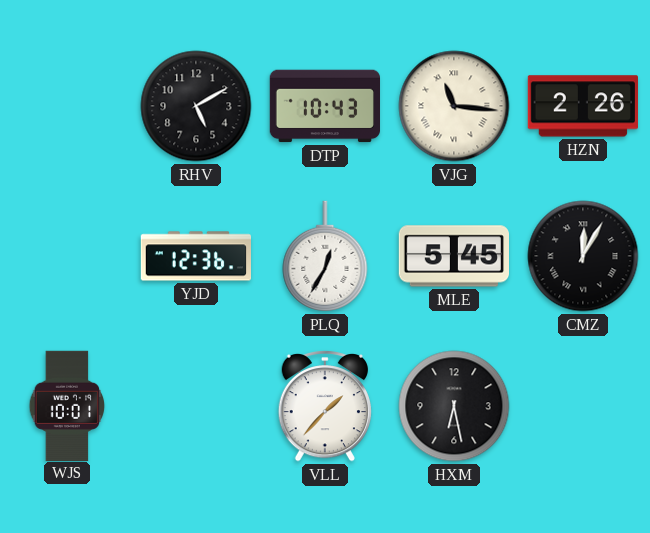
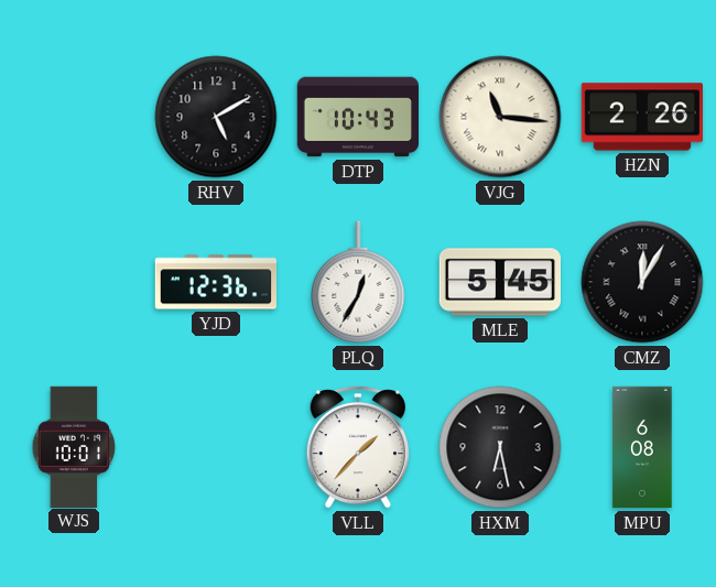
MPU: none -> 6:08 (642, 447)
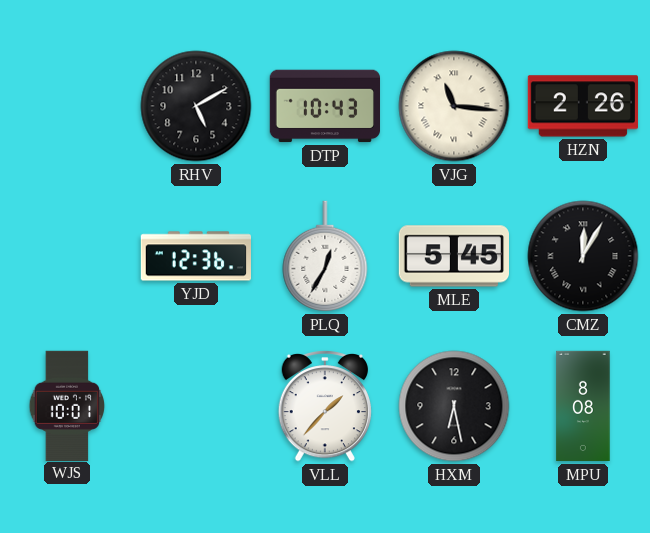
MPU: 6:08 -> 8:08 (583, 406)
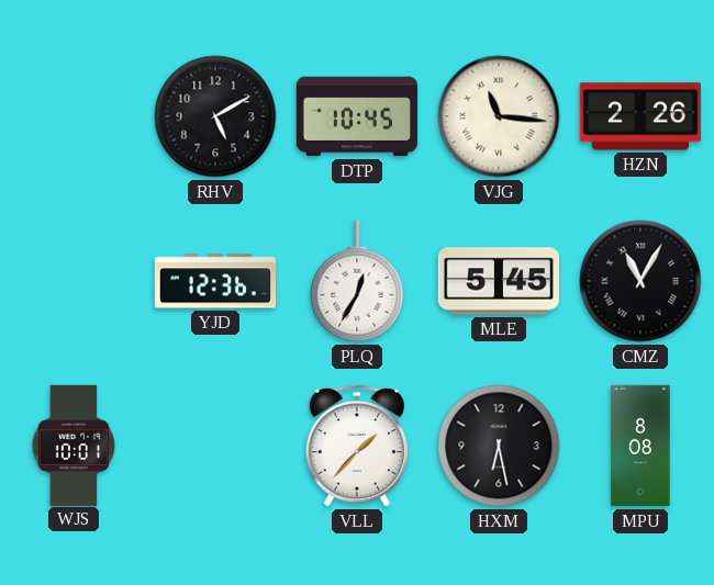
DTP: 10:43 -> 10:45 (356, 116)
CMZ: 12:05 -> 11:05 (640, 281)
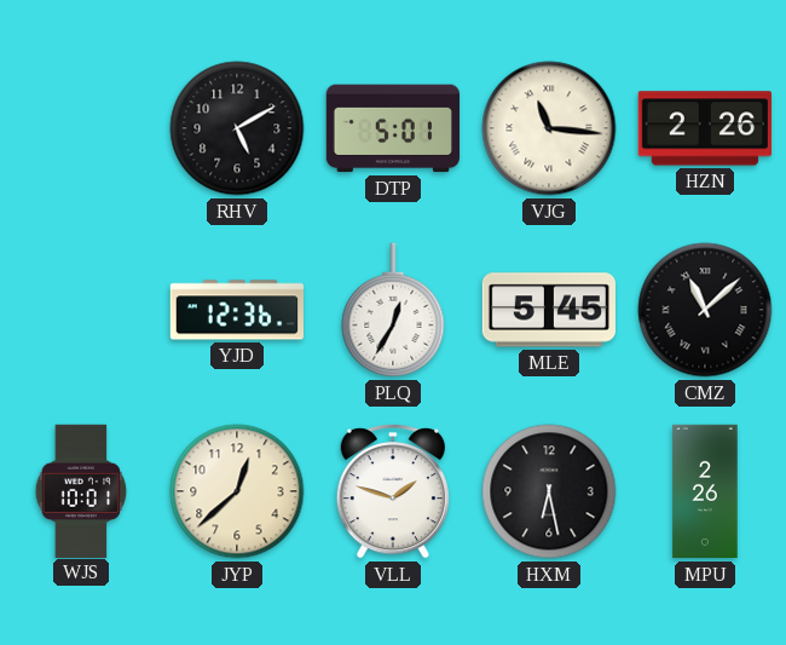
DTP: 10:45 -> 5:01 (392, 128)
CMZ: 11:05 -> 11:08 (705, 310)
JYP: none -> 12:38 (237, 491)
VLL: 1:37 -> 1:48 (392, 491)
MPU: 8:08 -> 2:26 (705, 491)
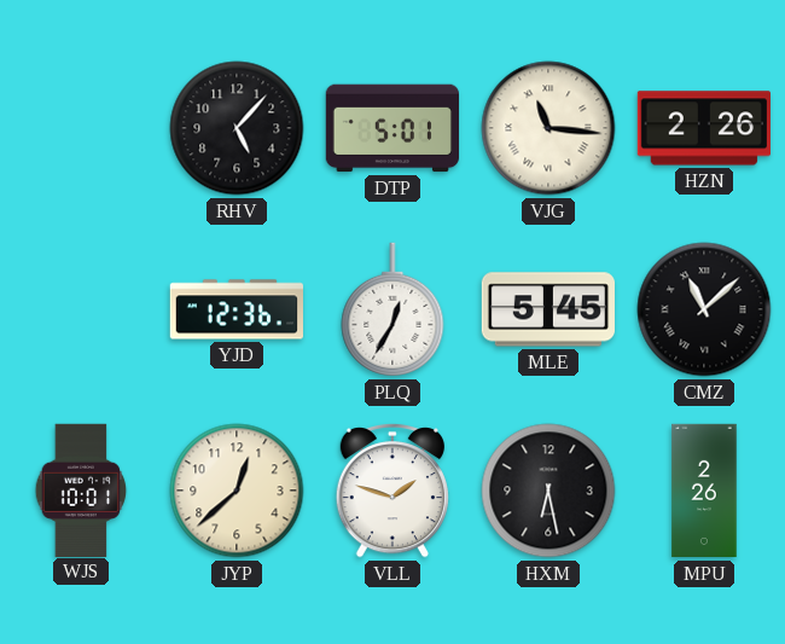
RHV: 5:10 -> 5:07 (237, 128)
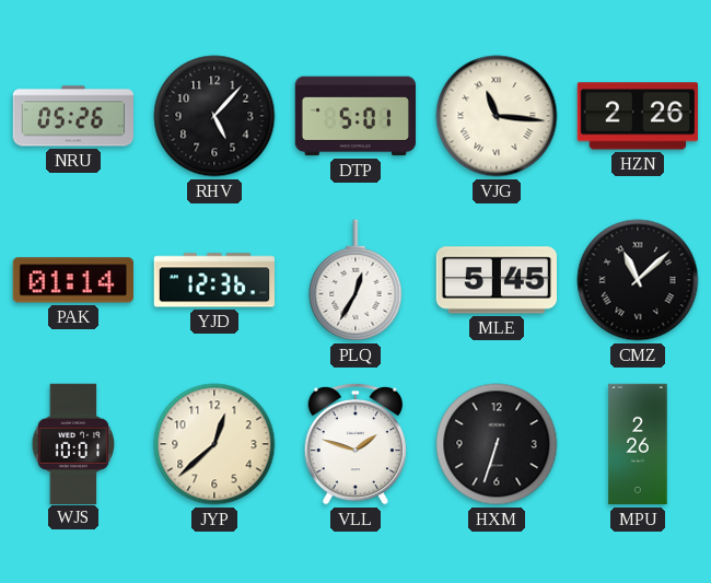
NRU: none -> 05:26 (72, 116)
PAK: none -> 01:14 (73, 280)
HXM: 6:28 -> 6:33 (497, 444)
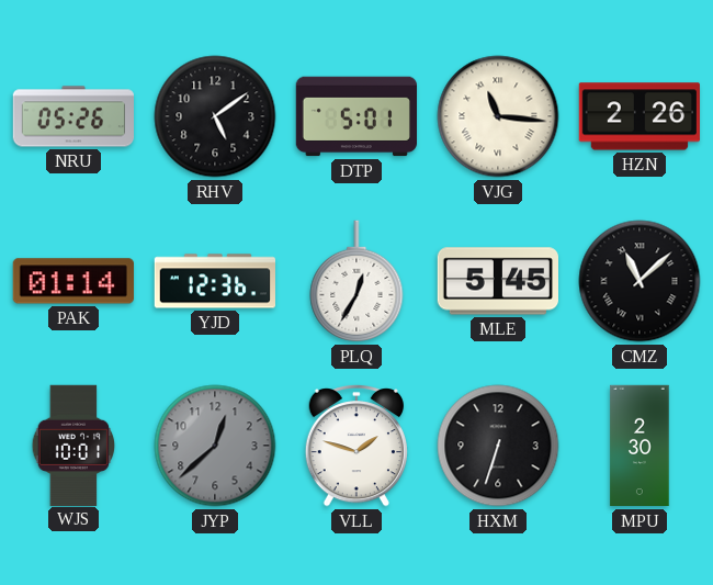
RHV: 5:07 -> 5:09 (215, 116)
JYP dial: cream -> grey (215, 446)
MPU: 2:26 -> 2:30 (640, 446)
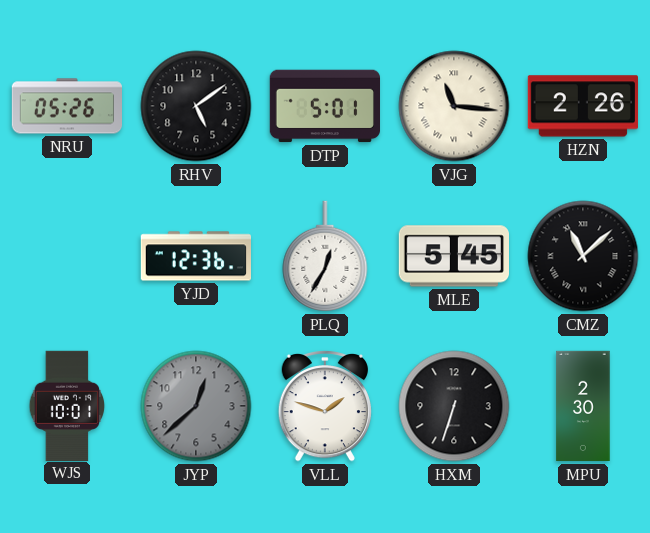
PAK: 01:14 -> none (73, 281)
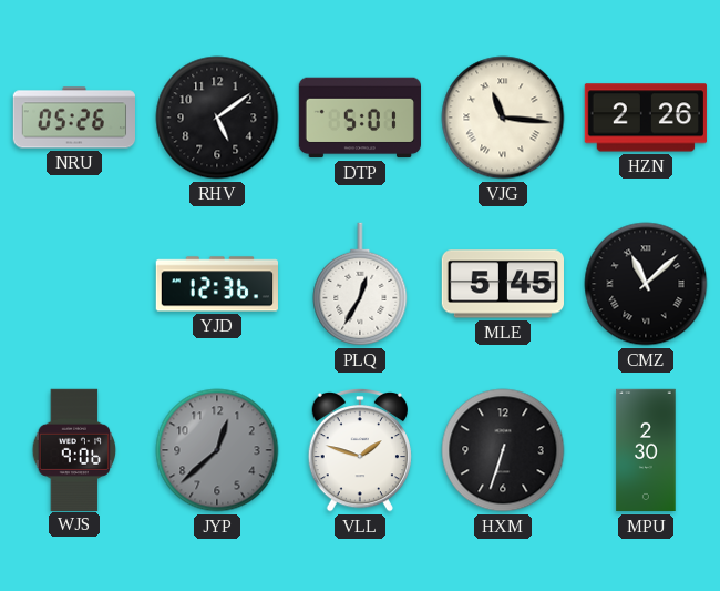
WJS: 10:01 -> 9:06 (74, 449)
